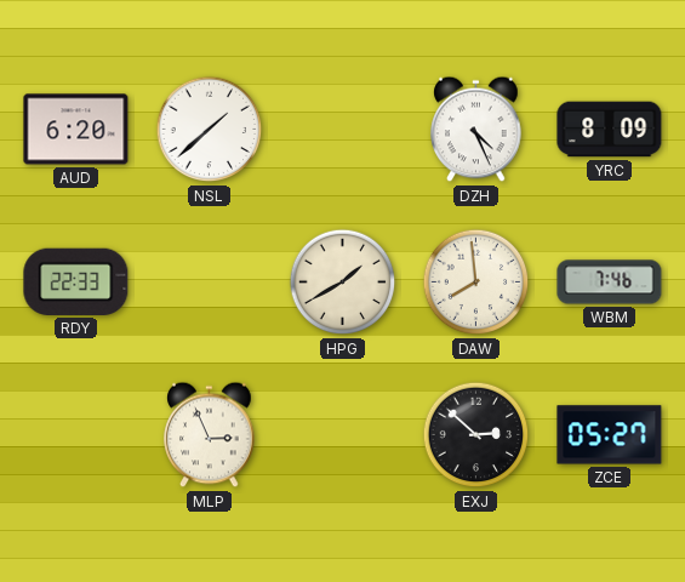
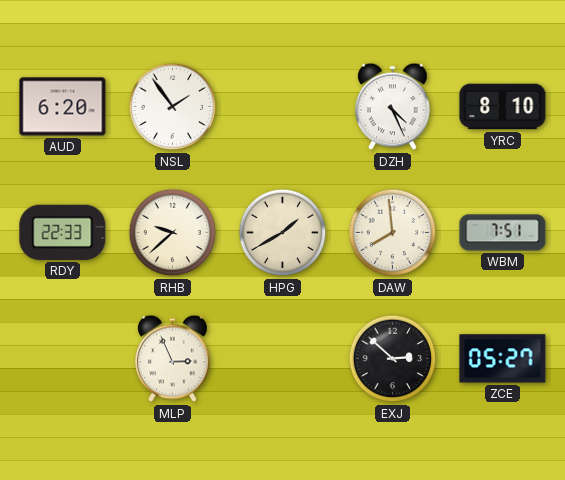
NSL: 1:38 -> 1:54 (173, 107)
YRC: 8:09 -> 8:10 (503, 107)
RHB: none -> 9:38 (173, 233)
WBM: 7:46 -> 7:51 (503, 233)
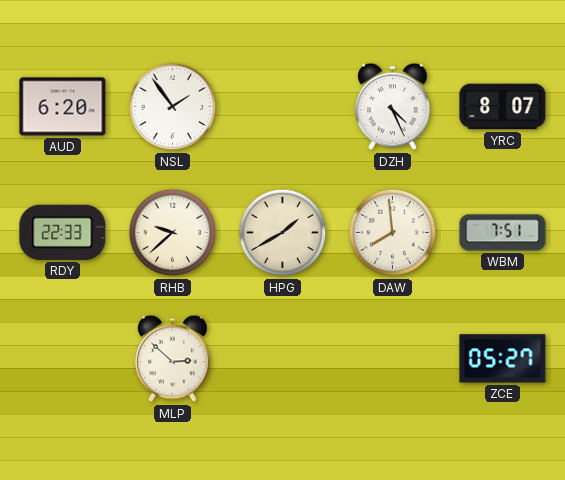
YRC: 8:10 -> 8:07 (503, 107)
MLP: 2:56 -> 2:52 (173, 359)
EXJ: 2:52 -> none (393, 359)
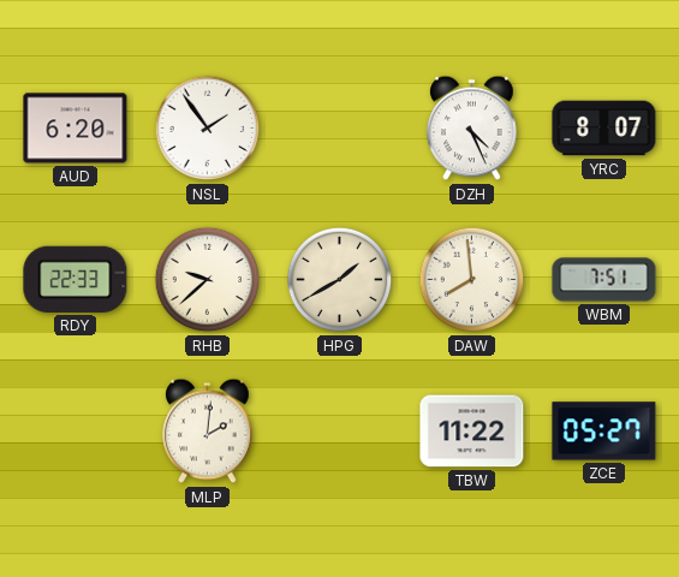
MLP: 2:52 -> 2:01 (208, 432)
TBW: none -> 11:22 (472, 432)
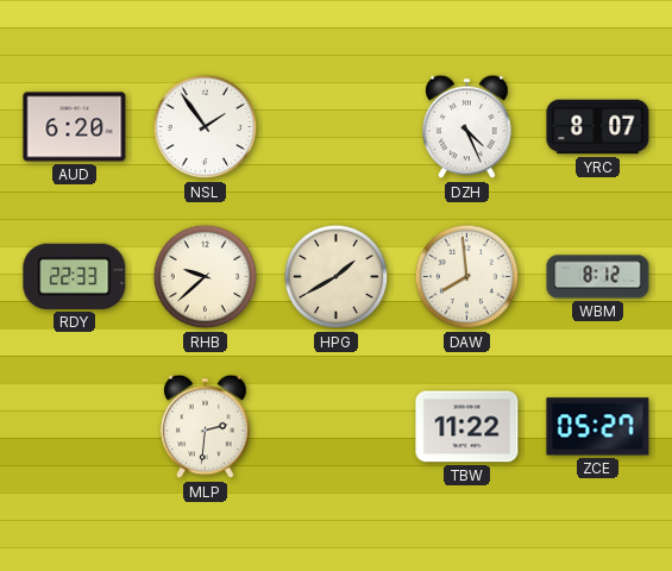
WBM: 7:51 -> 8:12 (598, 277)
MLP: 2:01 -> 2:31 (206, 427)
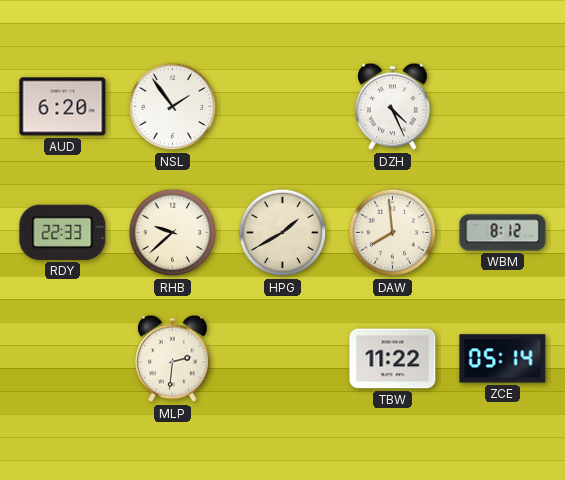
YRC: 8:07 -> none (598, 127)
ZCE: 05:27 -> 05:14 (503, 359)
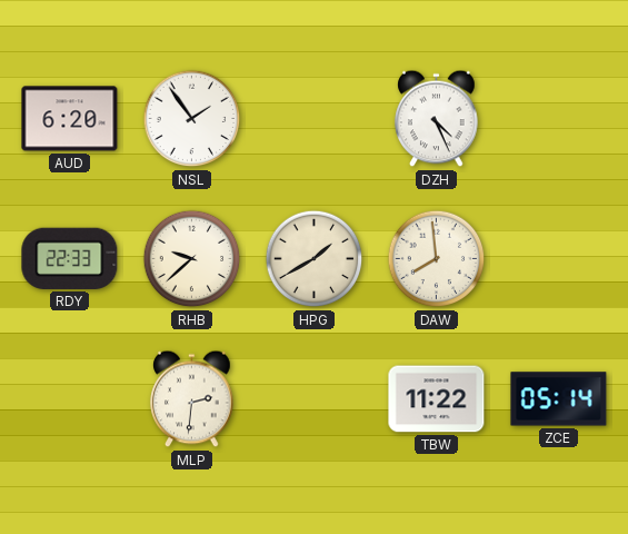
WBM: 8:12 -> none (503, 233)
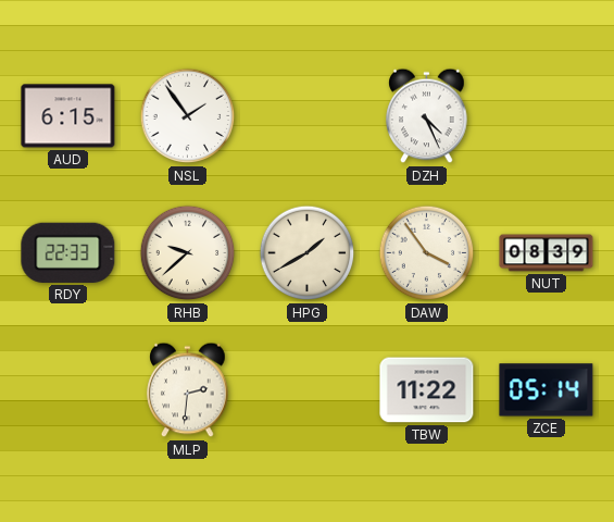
AUD: 6:20 -> 6:15 (68, 116)
DAW: 7:59 -> 3:54 (427, 253)
NUT: none -> 08:39 (547, 253)
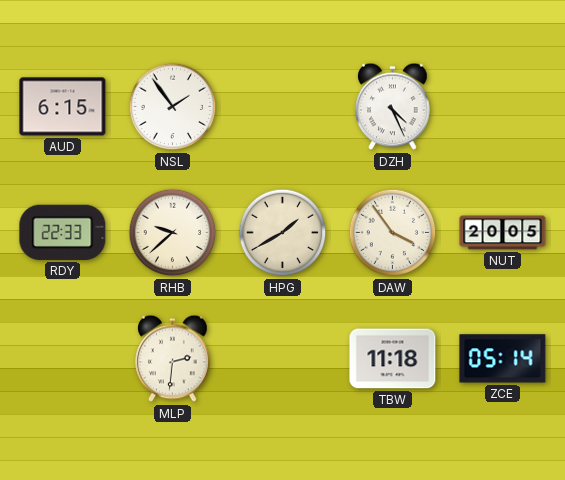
NUT: 08:39 -> 20:05 (503, 233)
TBW: 11:22 -> 11:18 (393, 359)
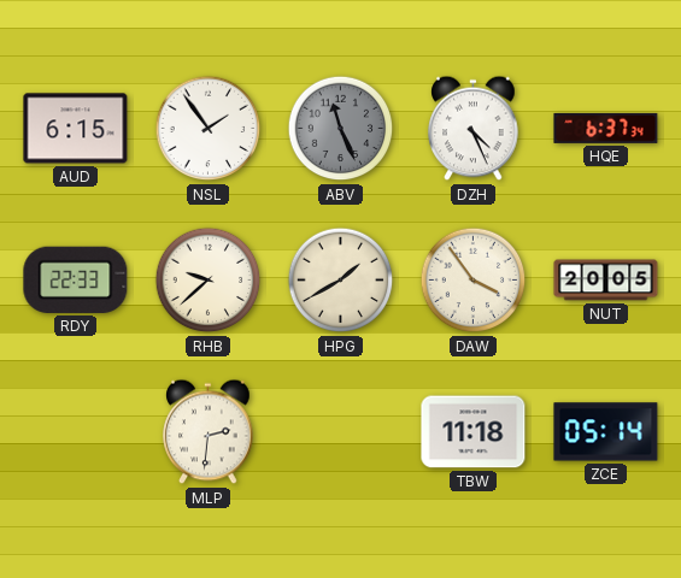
ABV: none -> 11:26 (341, 129)
HQE: none -> 6:37 (606, 128)
